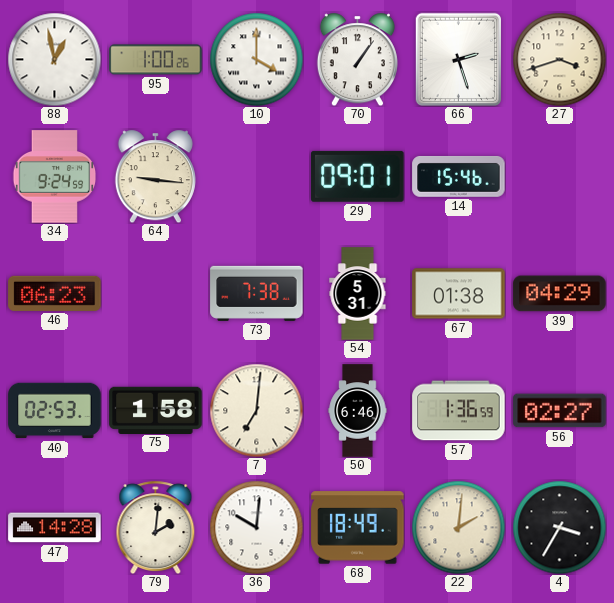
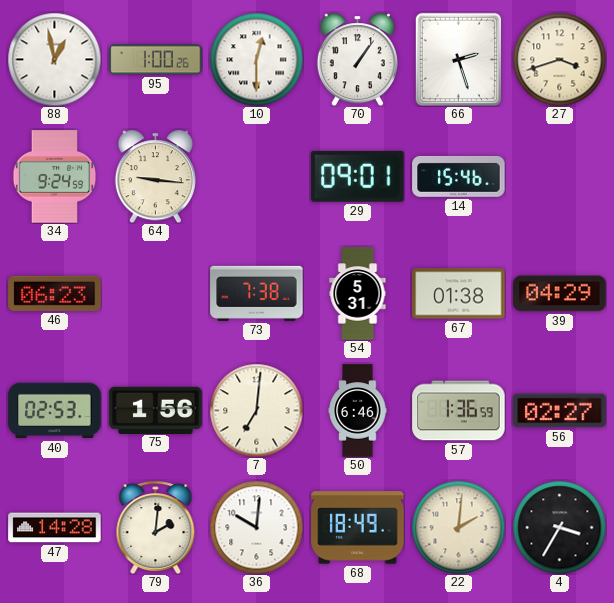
10: 4:00 -> 12:30 (256, 59)
75: 1:58 -> 1:56 (156, 410)
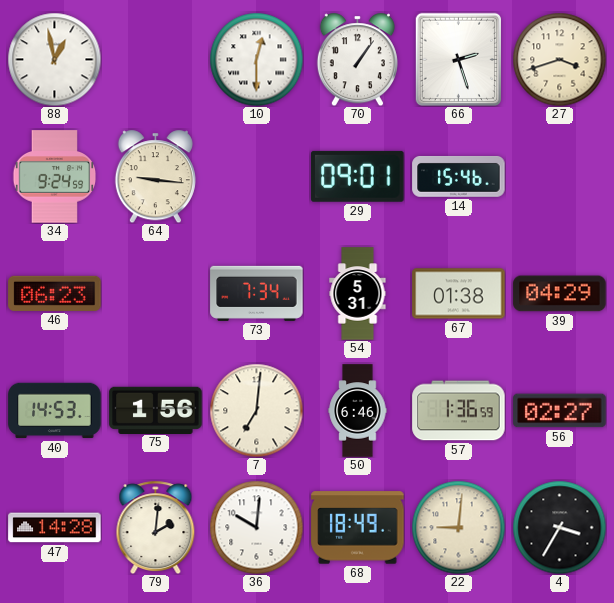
95: 1:00 -> none (156, 60)
73: 7:38 -> 7:34 (257, 293)
40: 02:53 -> 14:53 (55, 411)
22: 2:01 -> 9:01 (458, 527)
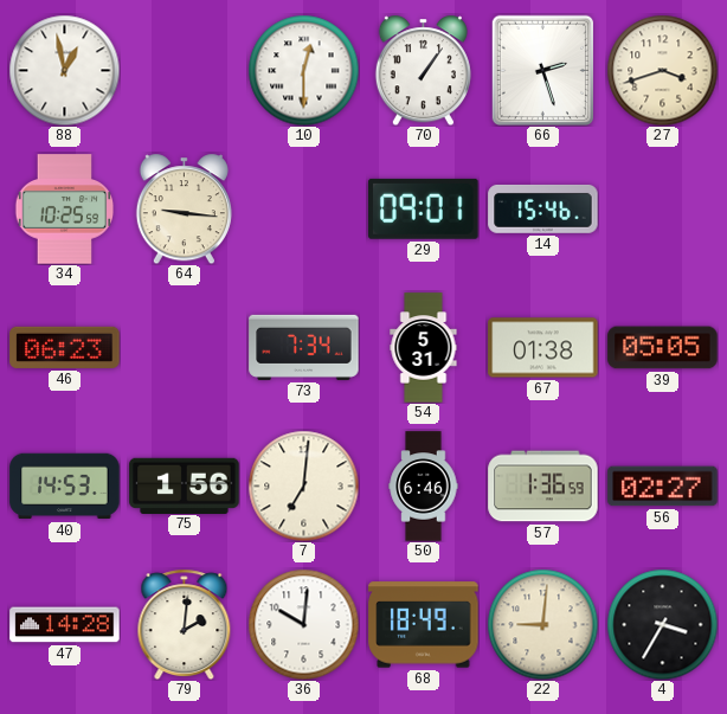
34: 9:24 -> 10:25 (65, 210)
39: 04:29 -> 05:05 (663, 348)
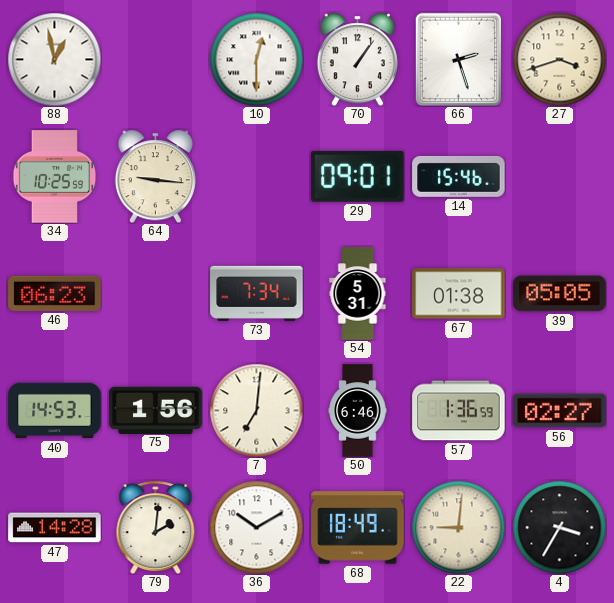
36: 10:01 -> 10:10 (256, 527)
